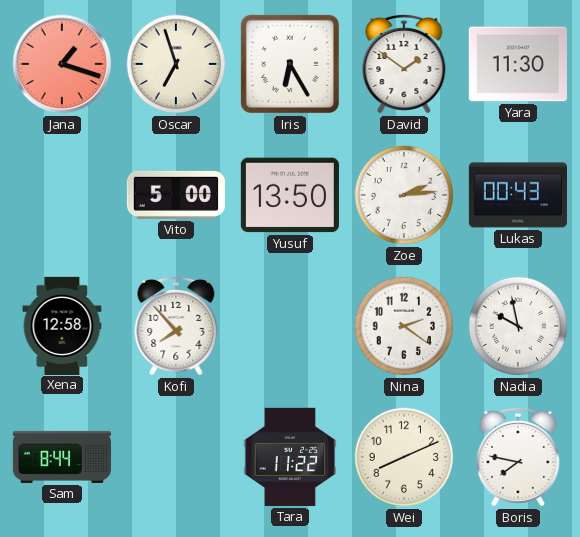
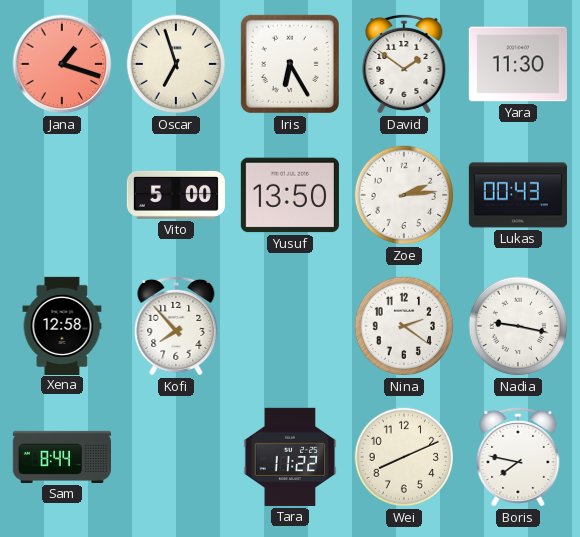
Nadia: 9:58 -> 9:17 (518, 326)
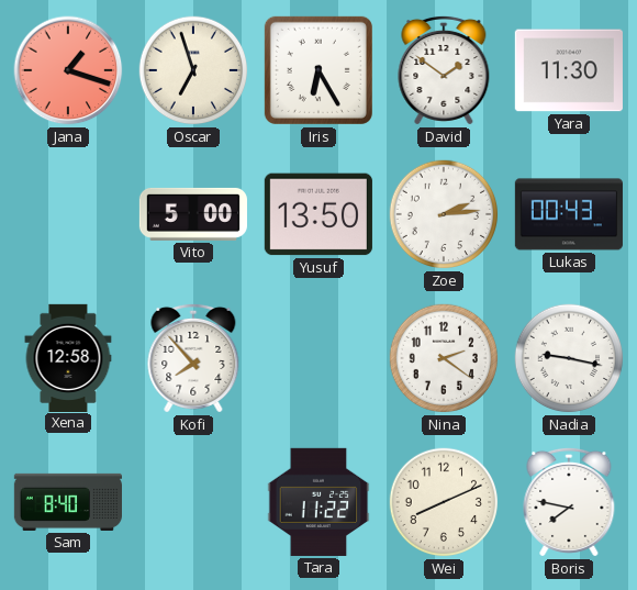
Sam: 8:44 -> 8:40 (67, 502)
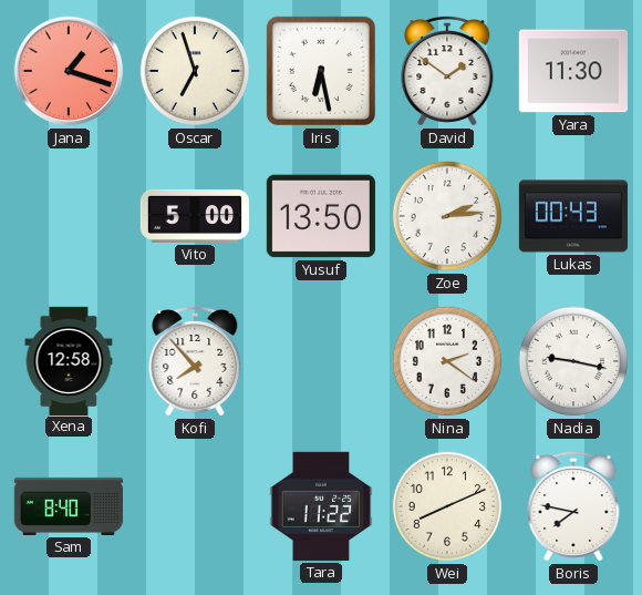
Iris: 6:25 -> 6:28 (321, 71)
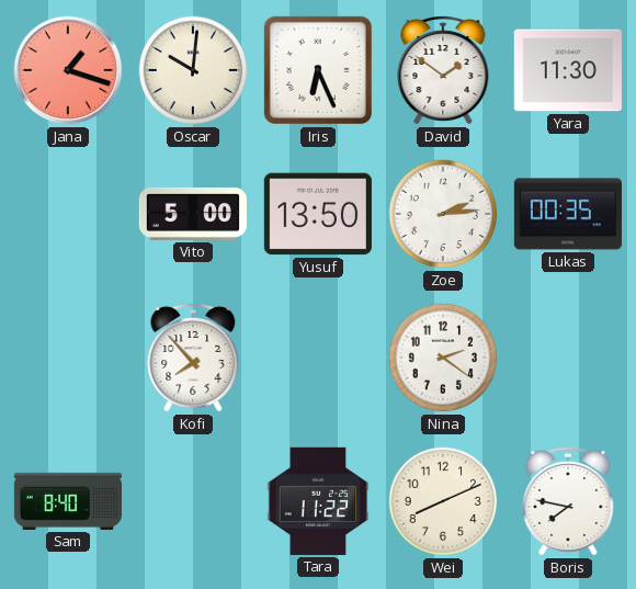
Oscar: 6:57 -> 10:01 (193, 70)
Iris: 6:28 -> 6:26 (318, 70)
Lukas: 00:43 -> 00:35 (568, 214)
Xena: 12:58 -> none (69, 360)
Nadia: 9:17 -> none (573, 361)
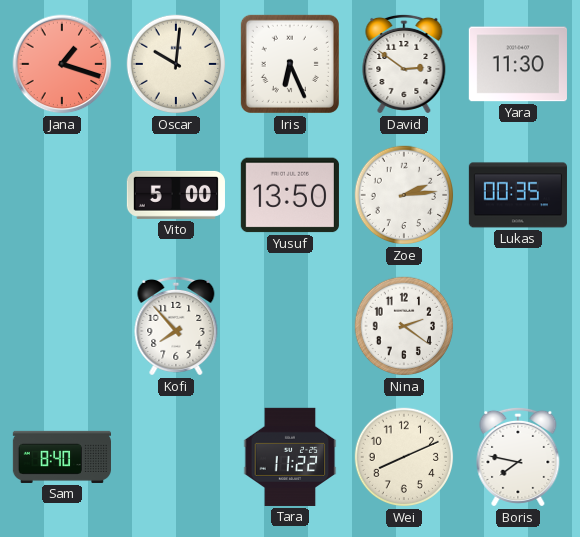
David: 1:51 -> 2:51 (404, 64)
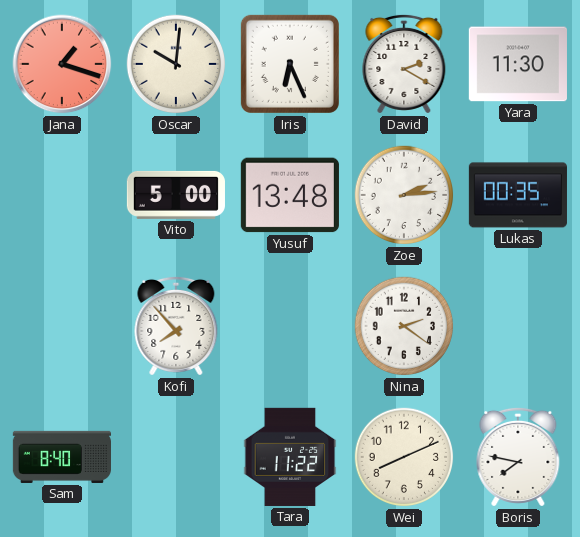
David: 2:51 -> 2:20 (404, 64)
Yusuf: 13:50 -> 13:48 (290, 195)
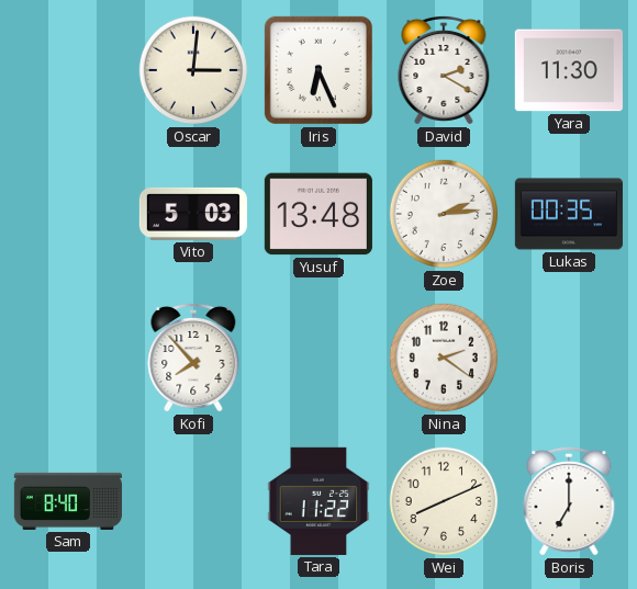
Jana: 1:18 -> none (62, 64)
Oscar: 10:01 -> 3:01 (193, 70)
Vito: 5:00 -> 5:03 (193, 214)
Boris: 7:47 -> 7:00 (569, 501)
